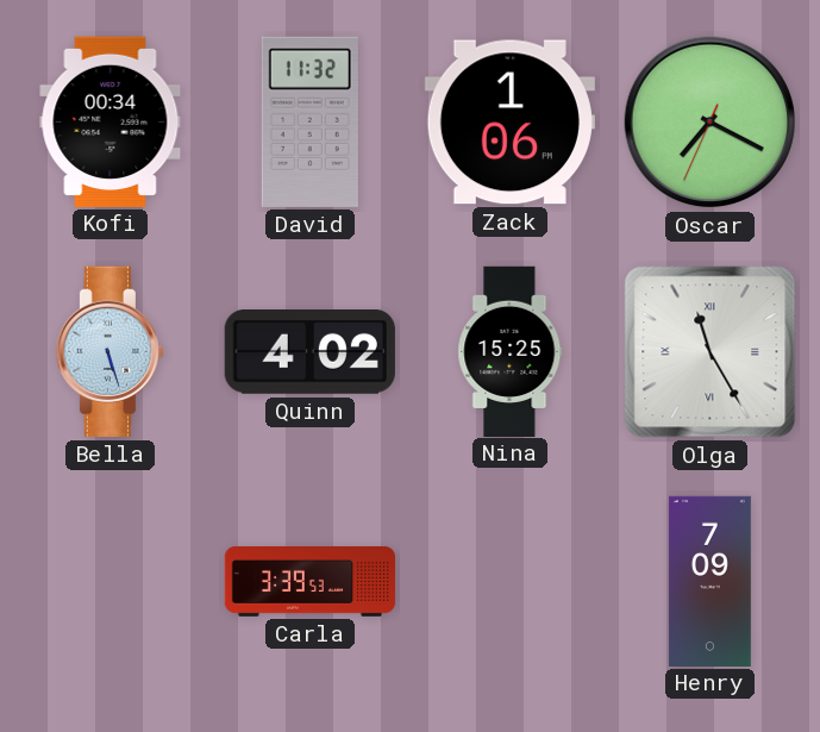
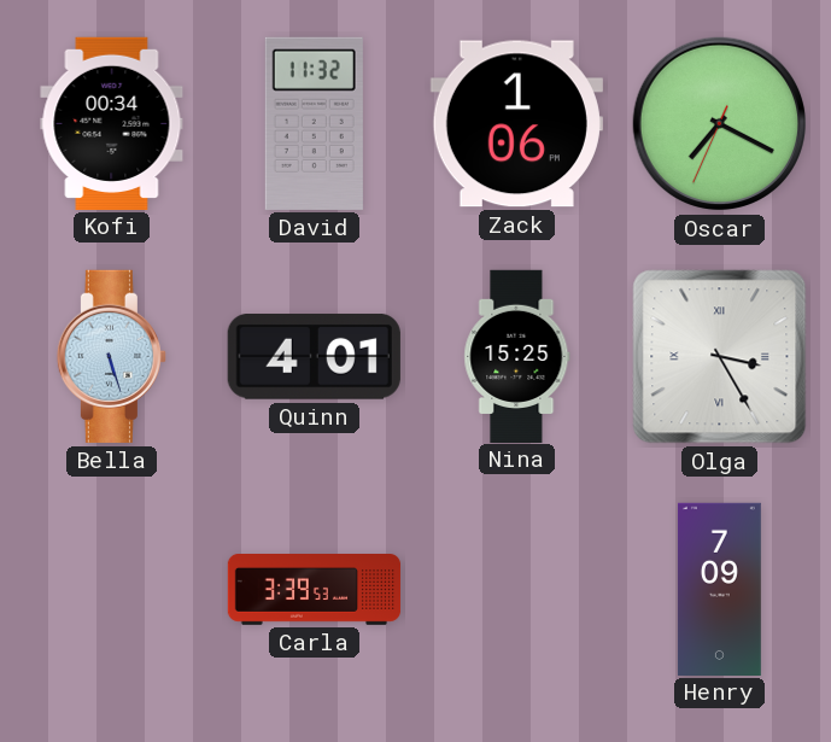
Quinn: 4:02 -> 4:01 (314, 357)
Olga: 11:25 -> 3:25 (720, 357)
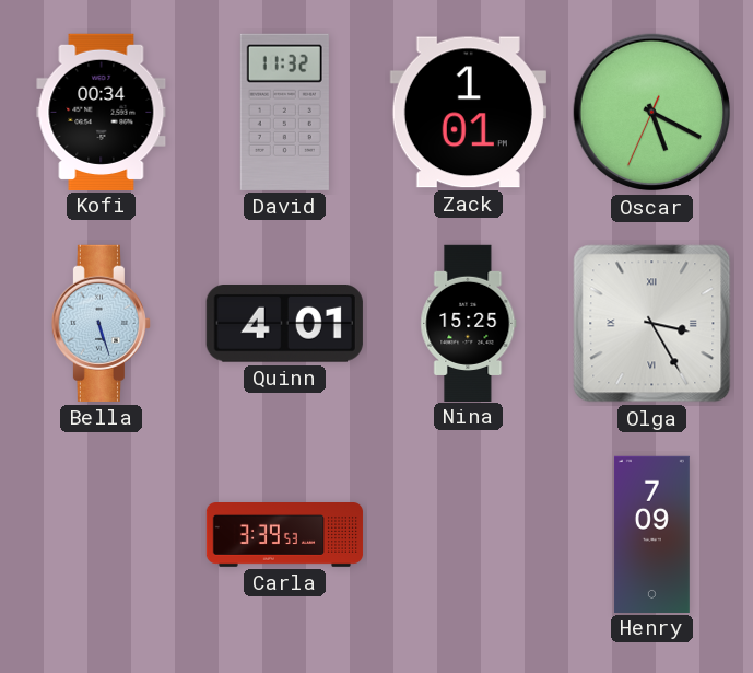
Zack: 1:06 -> 1:01 (468, 113)
Oscar: 7:19 -> 5:19 (652, 113)
